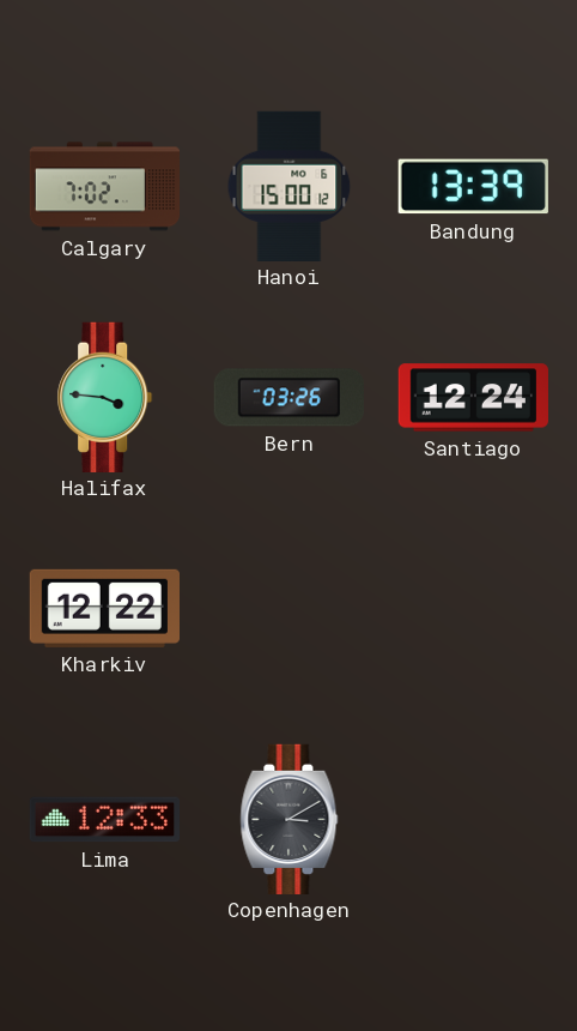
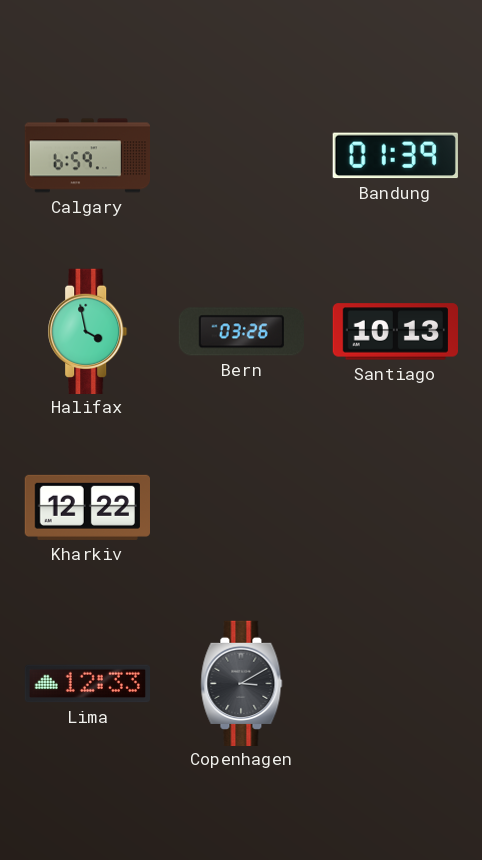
Calgary: 7:02 -> 6:59 (87, 156)
Hanoi: 15:00 -> none (290, 186)
Bandung: 13:39 -> 01:39 (395, 156)
Halifax: 3:46 -> 3:58 (88, 331)
Santiago: 12:24 -> 10:13 (395, 332)
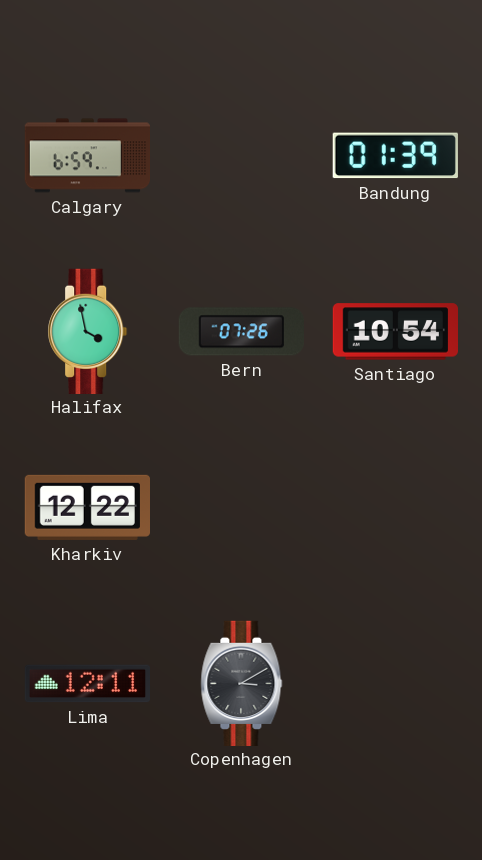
Bern: 03:26 -> 07:26 (241, 332)
Santiago: 10:13 -> 10:54 (395, 332)
Lima: 12:33 -> 12:11 (87, 684)
